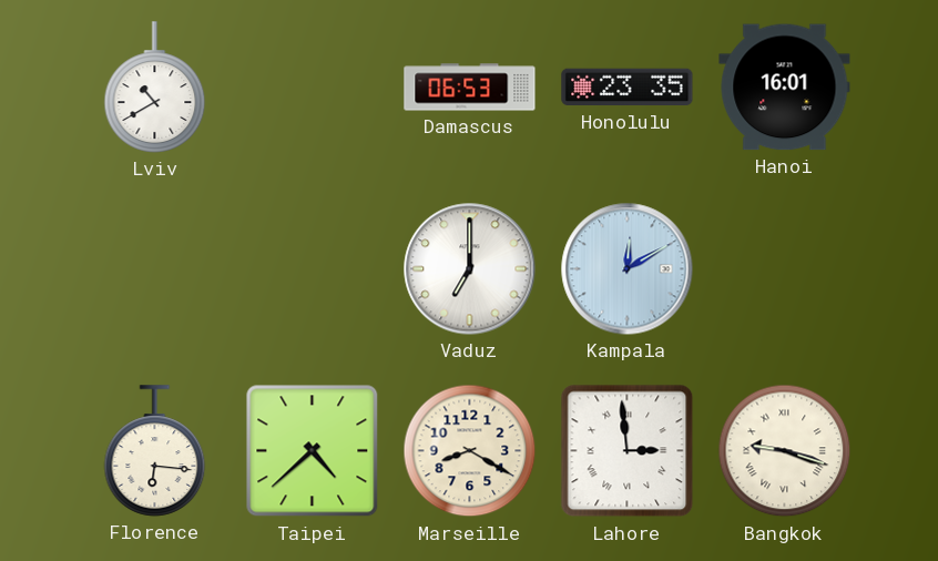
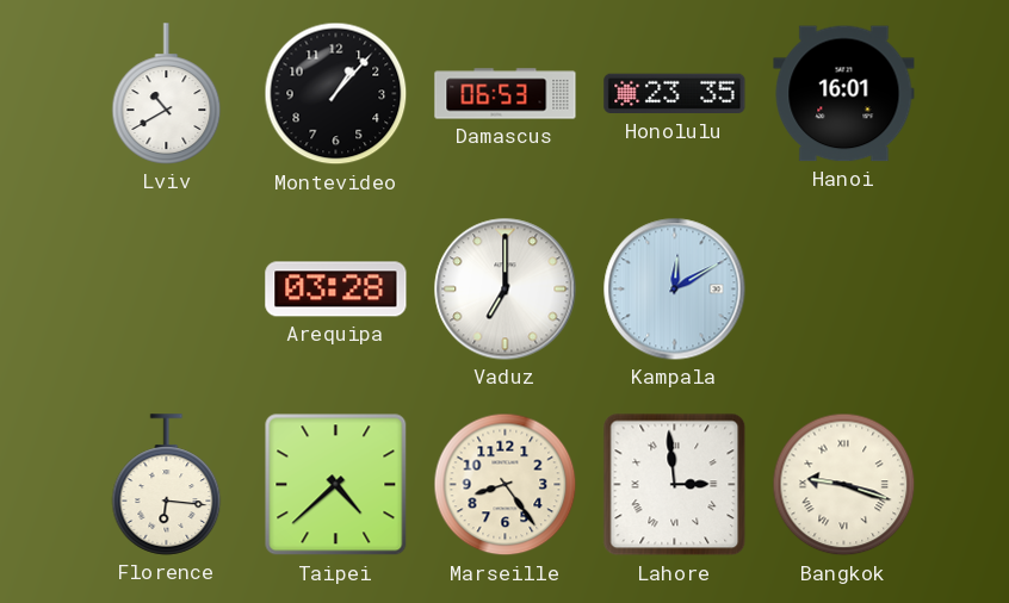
Montevideo: none -> 1:07 (336, 94)
Arequipa: none -> 03:28 (336, 290)
Marseille: 8:20 -> 8:24 (506, 485)
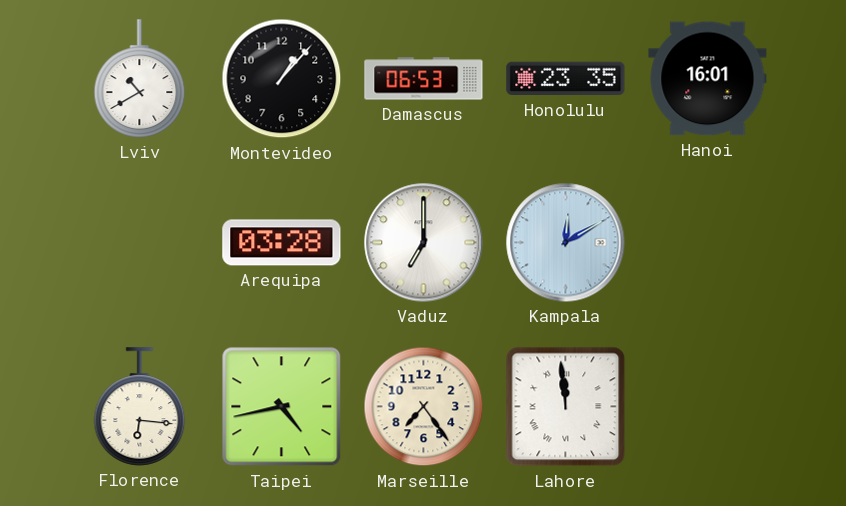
Taipei: 4:38 -> 4:43 (282, 407)
Marseille: 8:24 -> 7:24 (424, 407)
Lahore: 2:59 -> 11:59 (566, 407)
Bangkok: 9:18 -> none (844, 485)
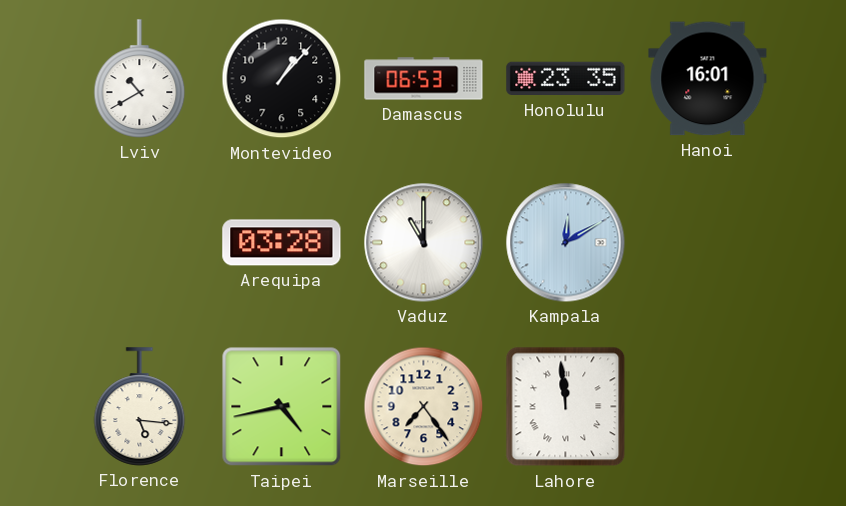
Vaduz: 7:00 -> 11:00 (424, 243)
Florence: 6:16 -> 5:16 (140, 407)
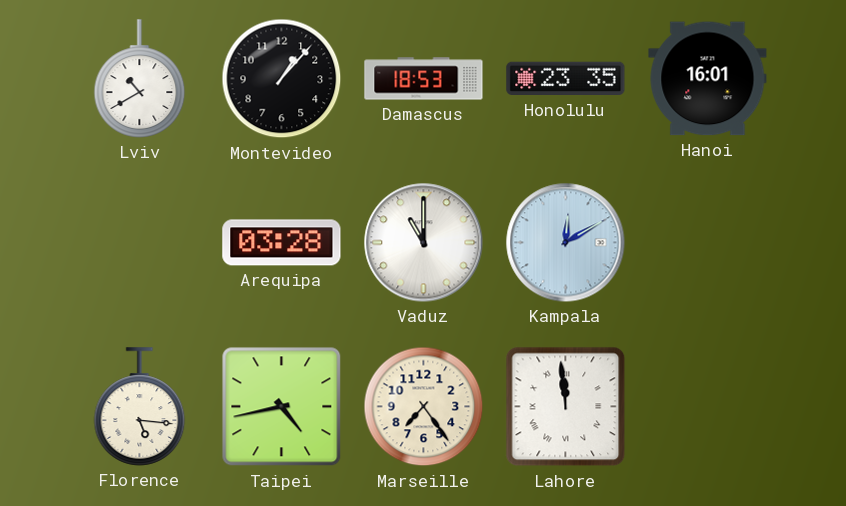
Damascus: 06:53 -> 18:53 (424, 79)
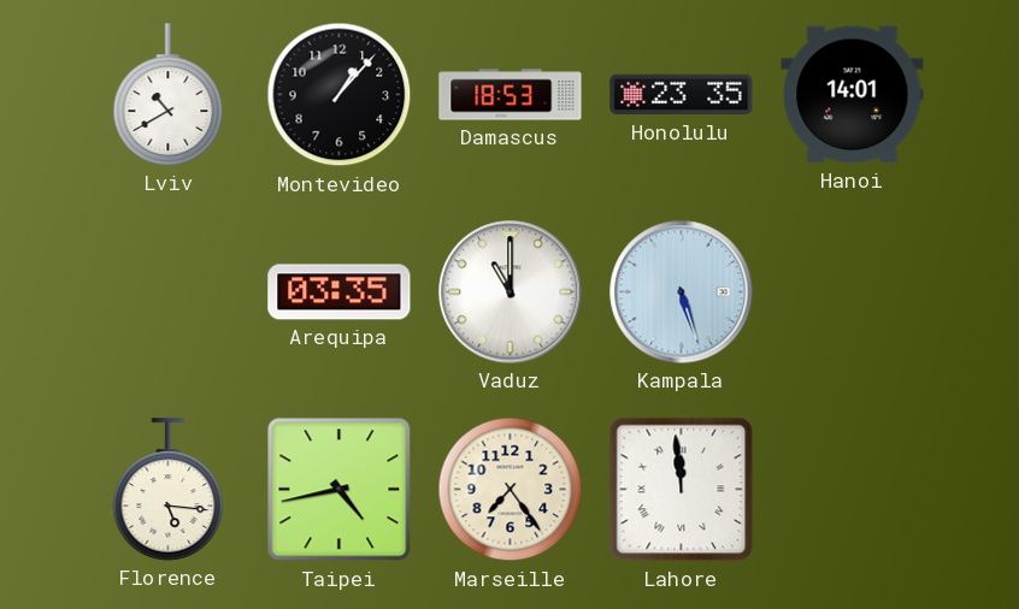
Hanoi: 16:01 -> 14:01 (853, 95)
Arequipa: 03:28 -> 03:35 (340, 292)
Kampala: 12:10 -> 5:27 (682, 292)
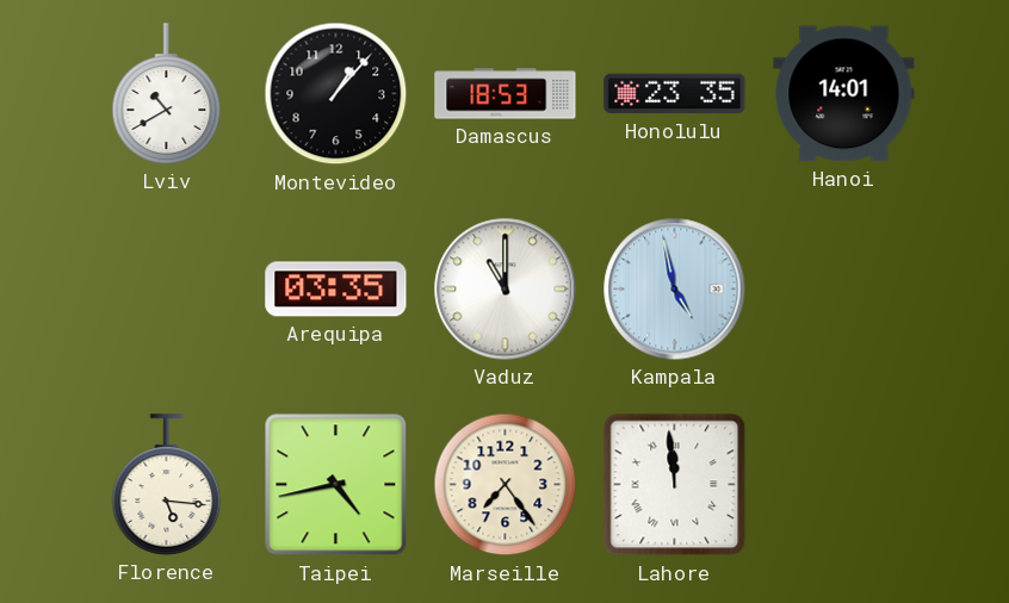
Kampala: 5:27 -> 4:58 (675, 290)
